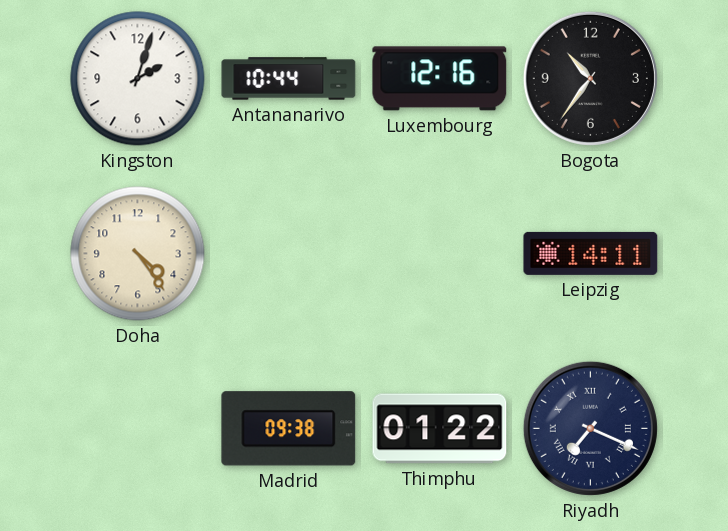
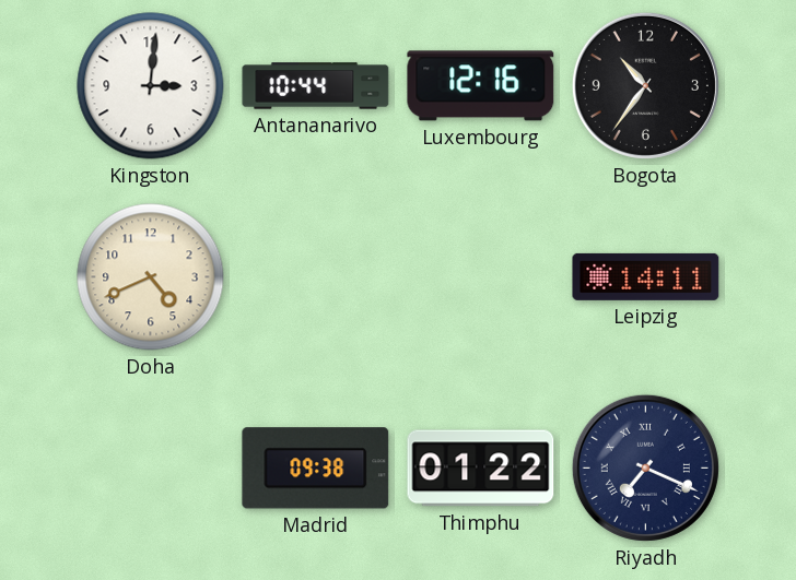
Kingston: 2:03 -> 3:01 (151, 86)
Doha: 4:24 -> 4:41 (151, 277)
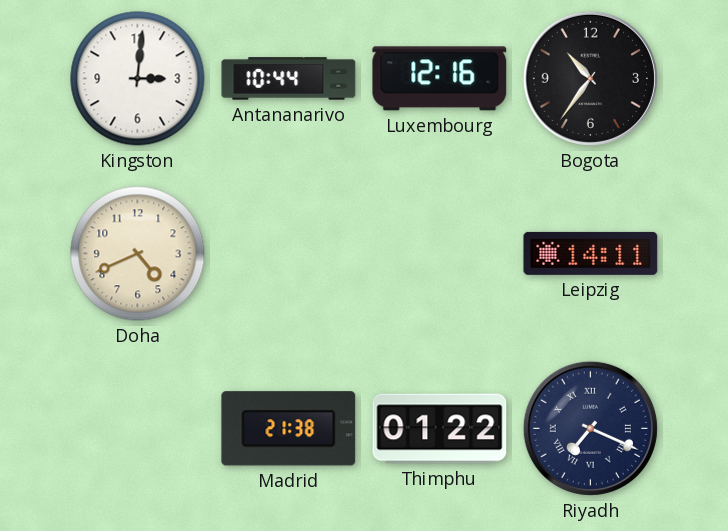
Madrid: 09:38 -> 21:38 (289, 429)
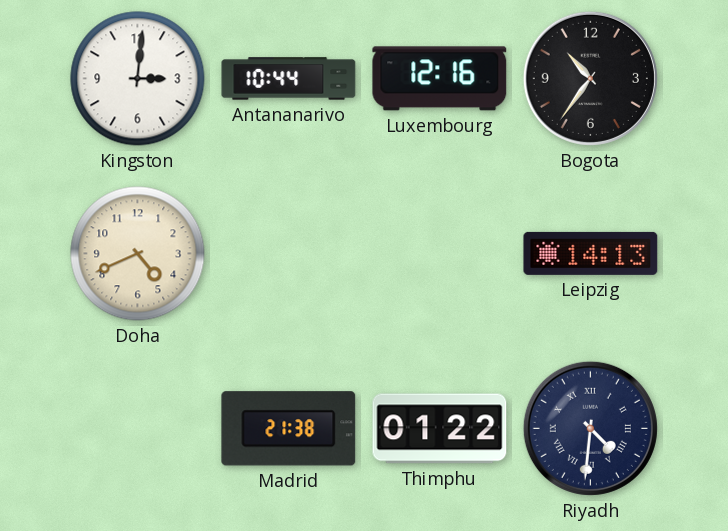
Leipzig: 14:11 -> 14:13 (591, 253)
Riyadh: 7:19 -> 4:31 (590, 428)
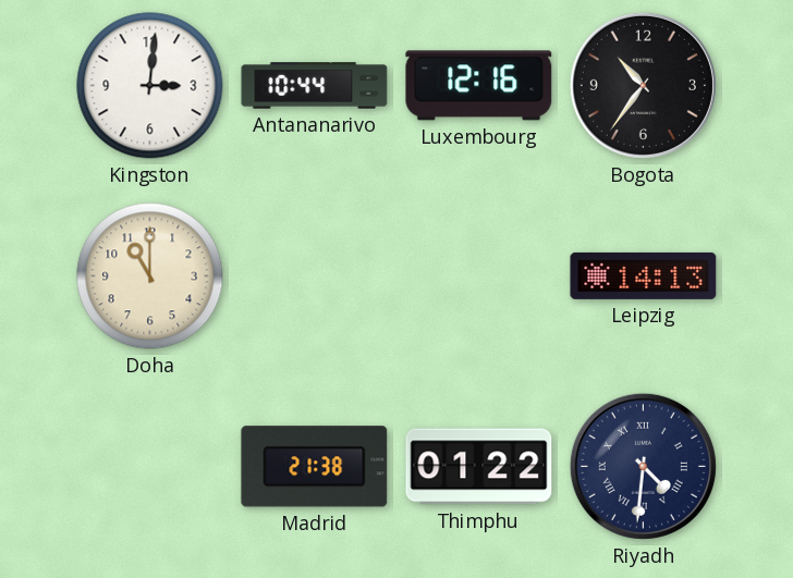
Doha: 4:41 -> 11:00 (150, 276)
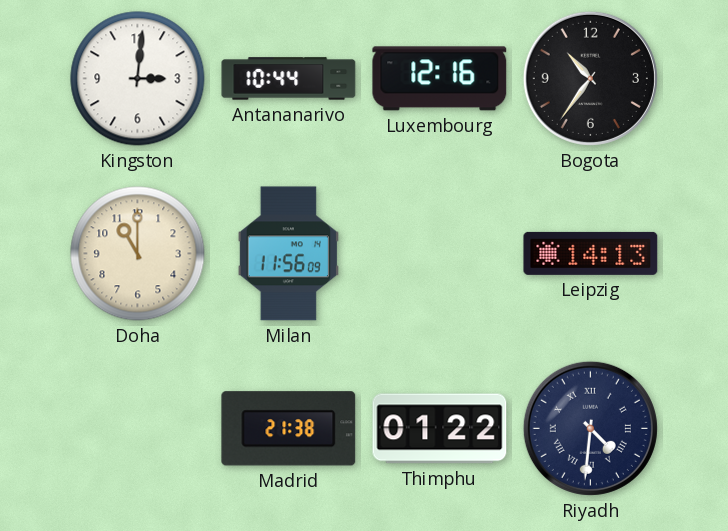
Milan: none -> 11:56 (288, 254)
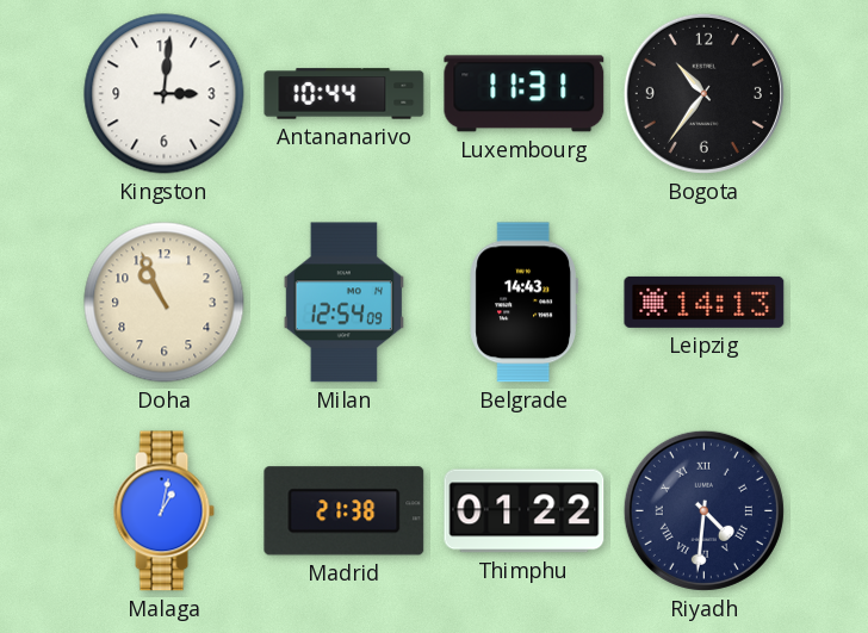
Luxembourg: 12:16 -> 11:31 (525, 94)
Doha: 11:00 -> 10:56 (165, 303)
Milan: 11:56 -> 12:54 (343, 303)
Belgrade: none -> 14:43 (523, 303)
Malaga: none -> 1:02 (163, 511)
